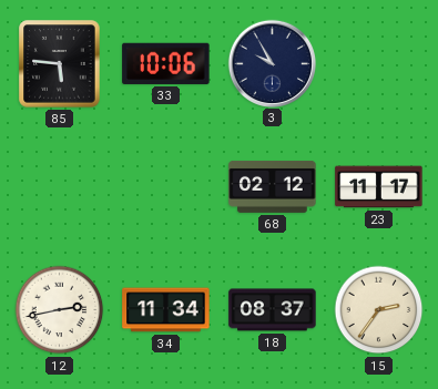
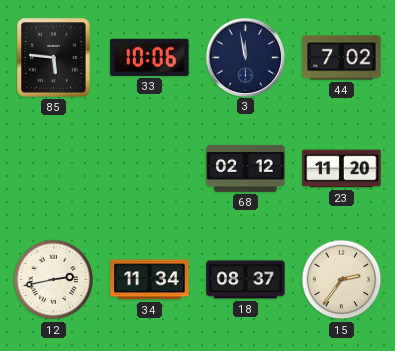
3: 9:55 -> 11:58 (245, 57)
44: none -> 7:02 (342, 58)
23: 11:17 -> 11:20 (342, 169)
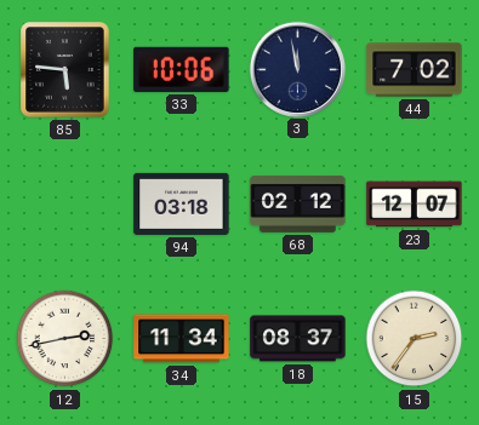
94: none -> 03:18 (182, 203)
23: 11:20 -> 12:07 (415, 205)
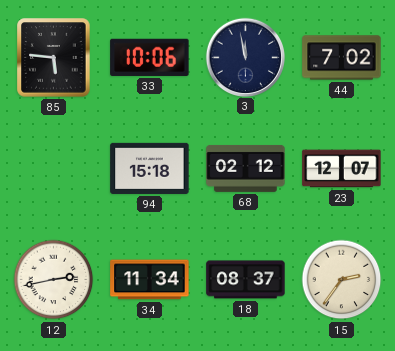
94: 03:18 -> 15:18 (150, 168)
